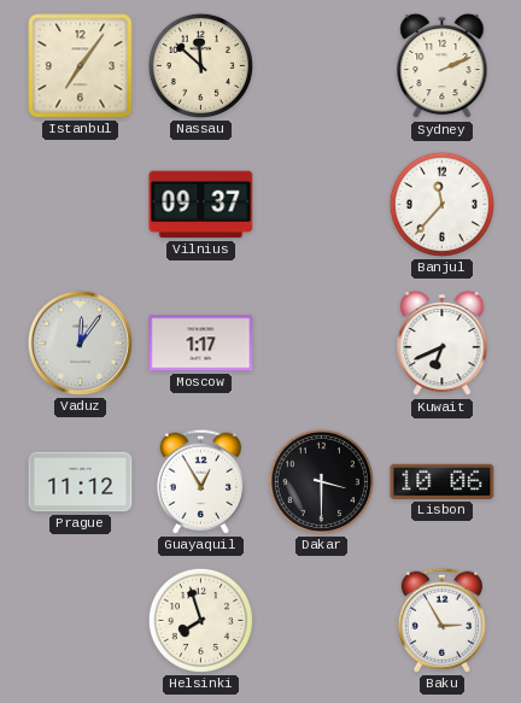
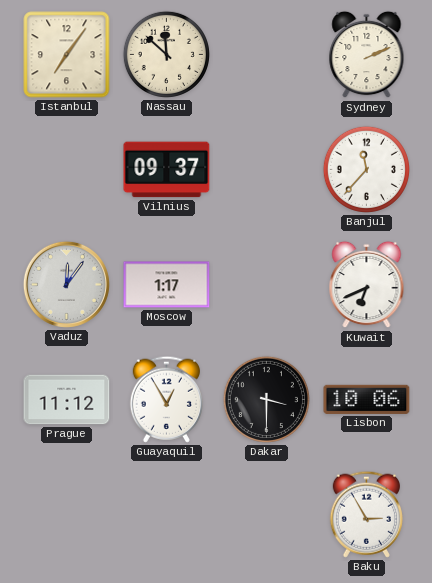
Helsinki: 7:57 -> none (200, 620)
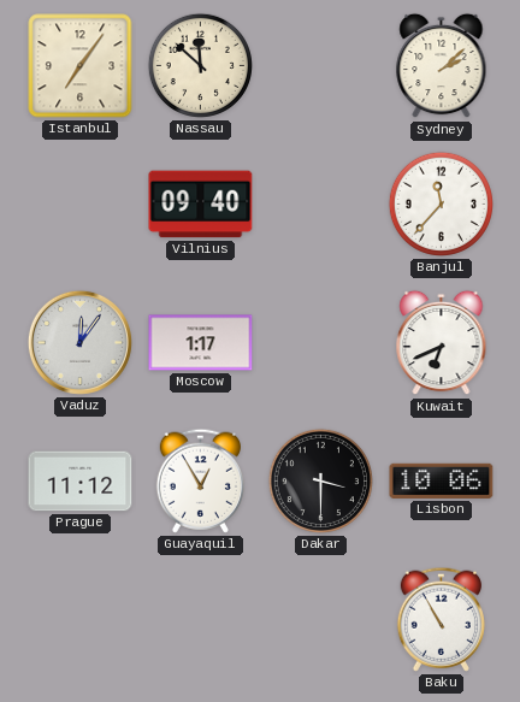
Sydney: 2:11 -> 2:08 (442, 66)
Vilnius: 09:37 -> 09:40 (201, 205)
Baku: 2:55 -> 10:55 (441, 619)
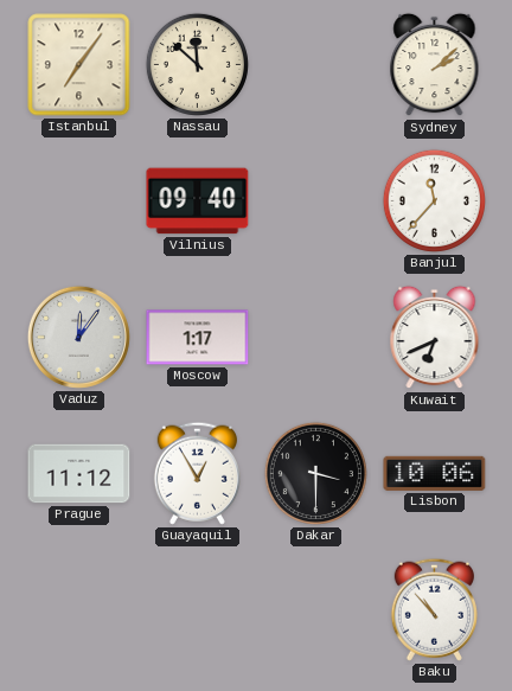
Baku: 10:55 -> 10:53 (434, 609)
